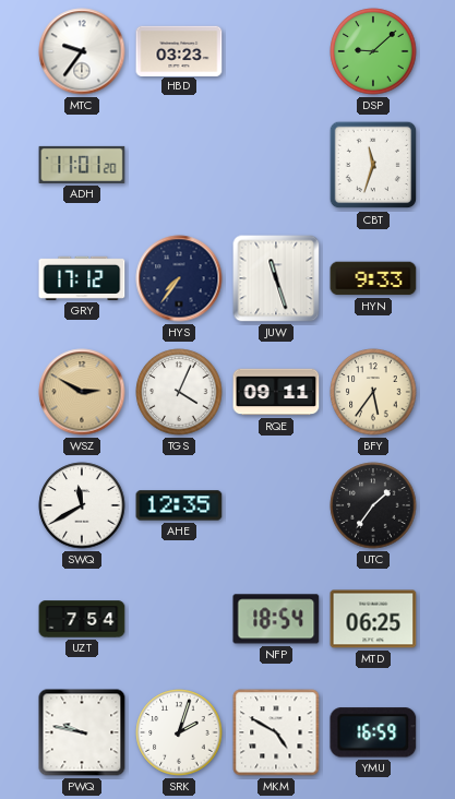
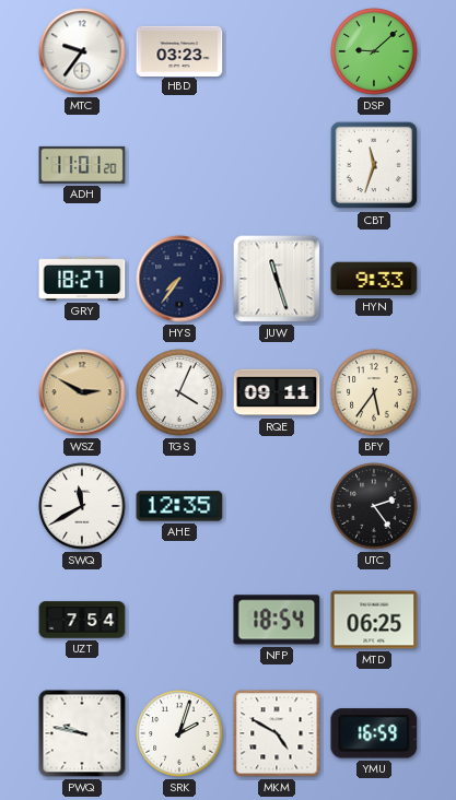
GRY: 17:12 -> 18:27 (82, 279)
UTC: 1:36 -> 2:24 (374, 506)
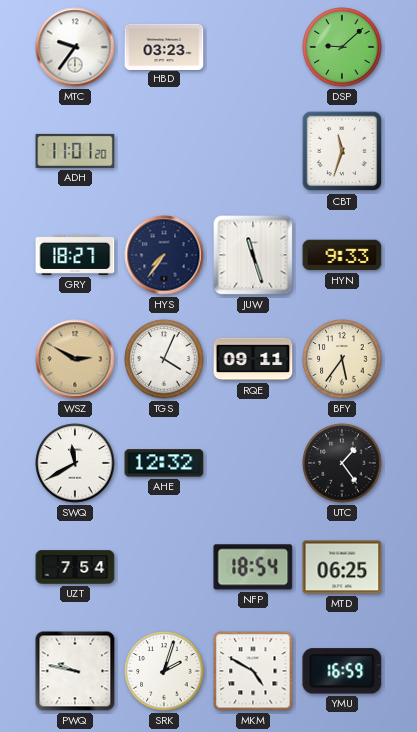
AHE: 12:35 -> 12:32 (164, 463)
UTC: 2:24 -> 1:24 (342, 463)
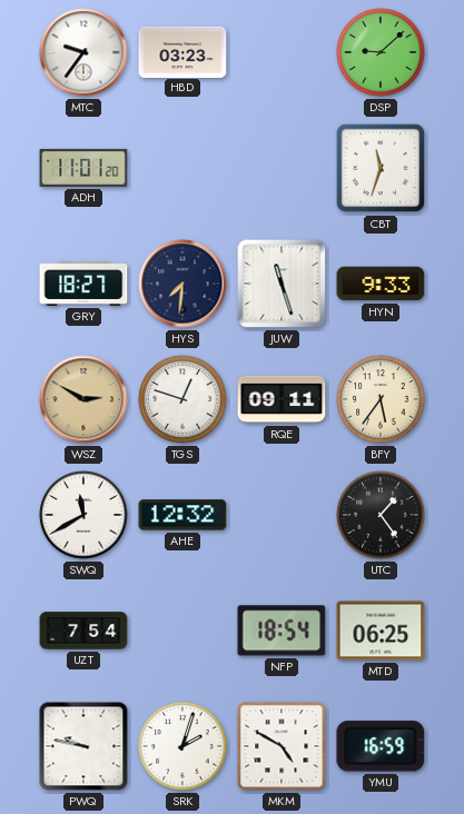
HYS: 7:36 -> 7:31 (182, 284)
TGS: 4:04 -> 12:48 (182, 399)
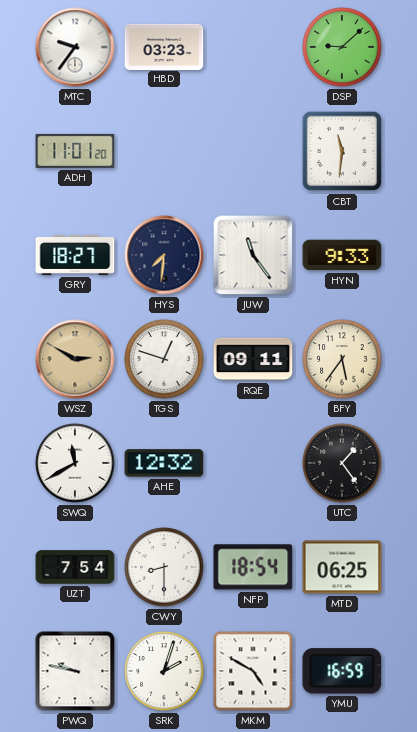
CBT: 11:33 -> 11:31 (342, 151)
JUW: 11:27 -> 11:24 (253, 255)
CWY: none -> 8:30 (164, 567)
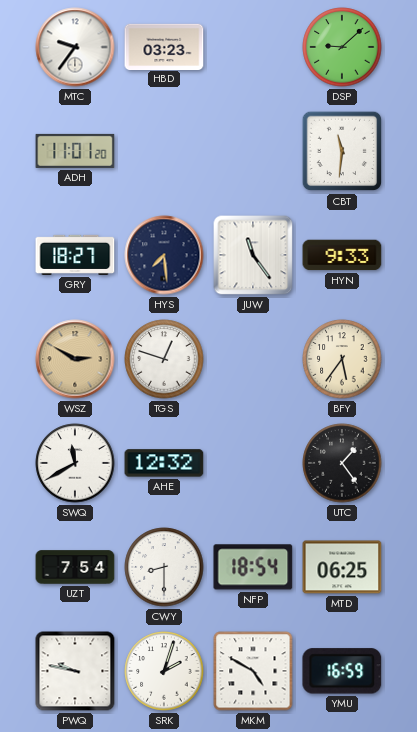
HYS: 7:31 -> 7:29 (164, 255)
RQE: 09:11 -> none (253, 359)
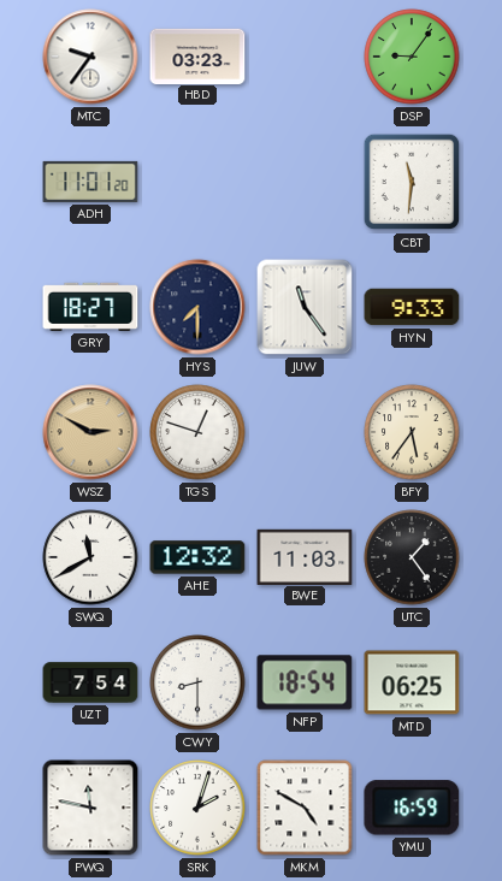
DSP: 9:08 -> 9:06 (412, 57)
HYS: 7:29 -> 7:30 (197, 307)
BWE: none -> 11:03 (305, 556)
PWQ: 9:47 -> 11:47 (90, 808)
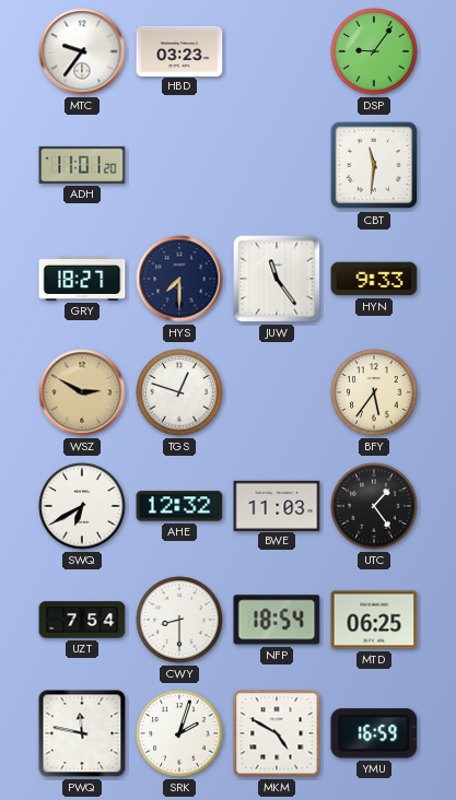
SWQ: 11:40 -> 6:40 (82, 506)
